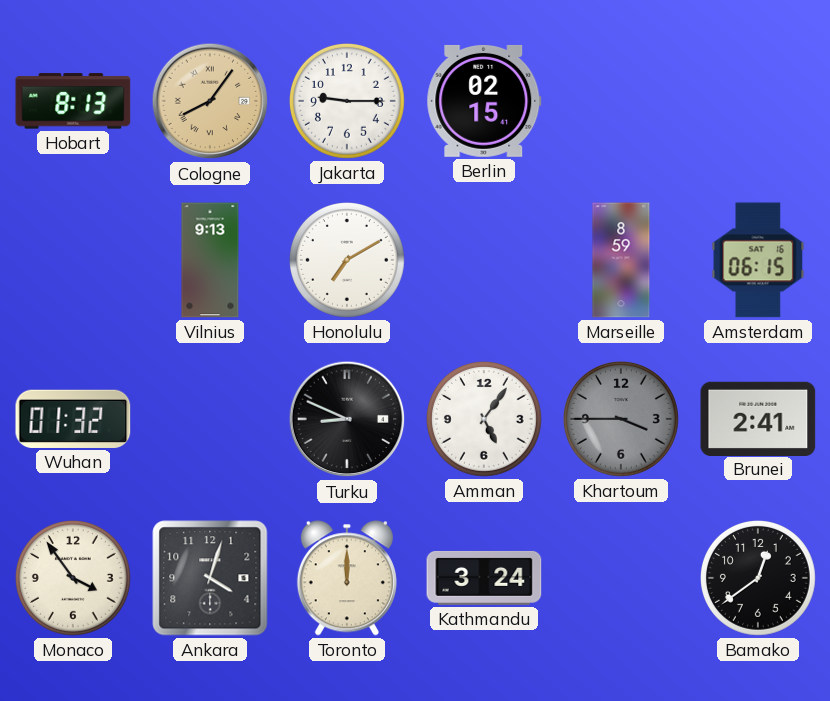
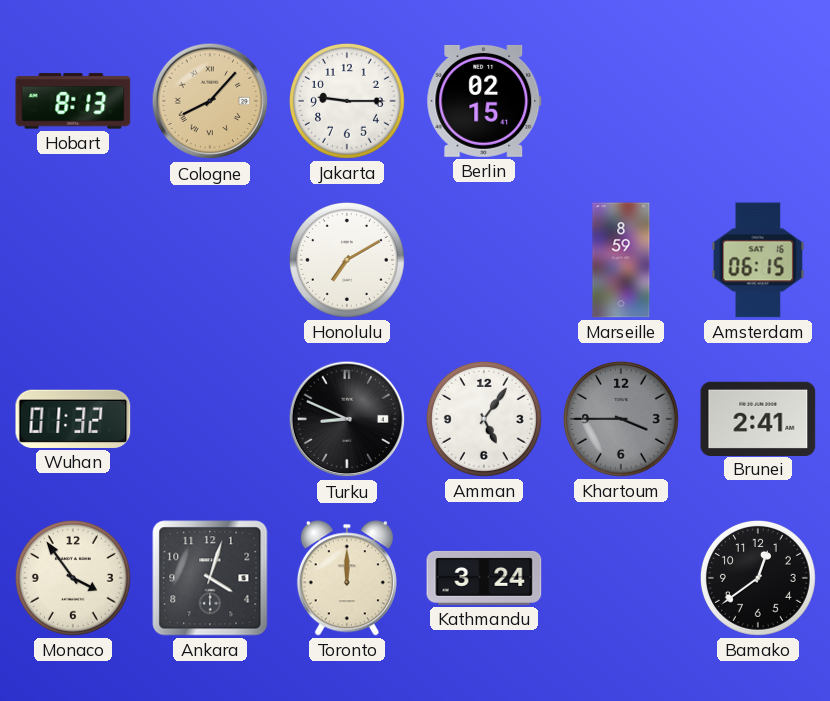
Cologne: 8:06 -> 8:07 (210, 101)
Vilnius: 9:13 -> none (210, 260)
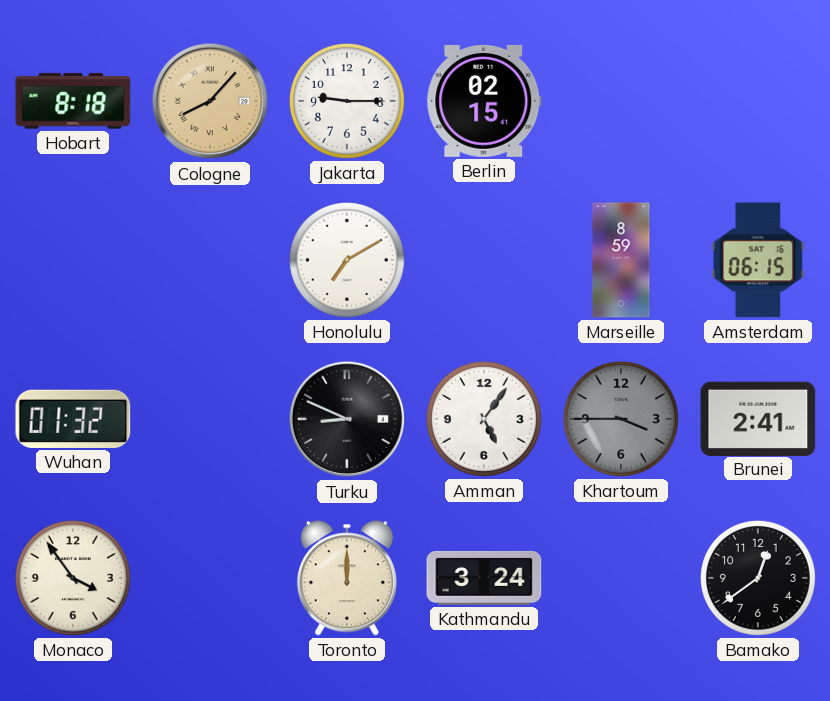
Hobart: 8:13 -> 8:18 (73, 101)
Ankara: 4:03 -> none (210, 578)
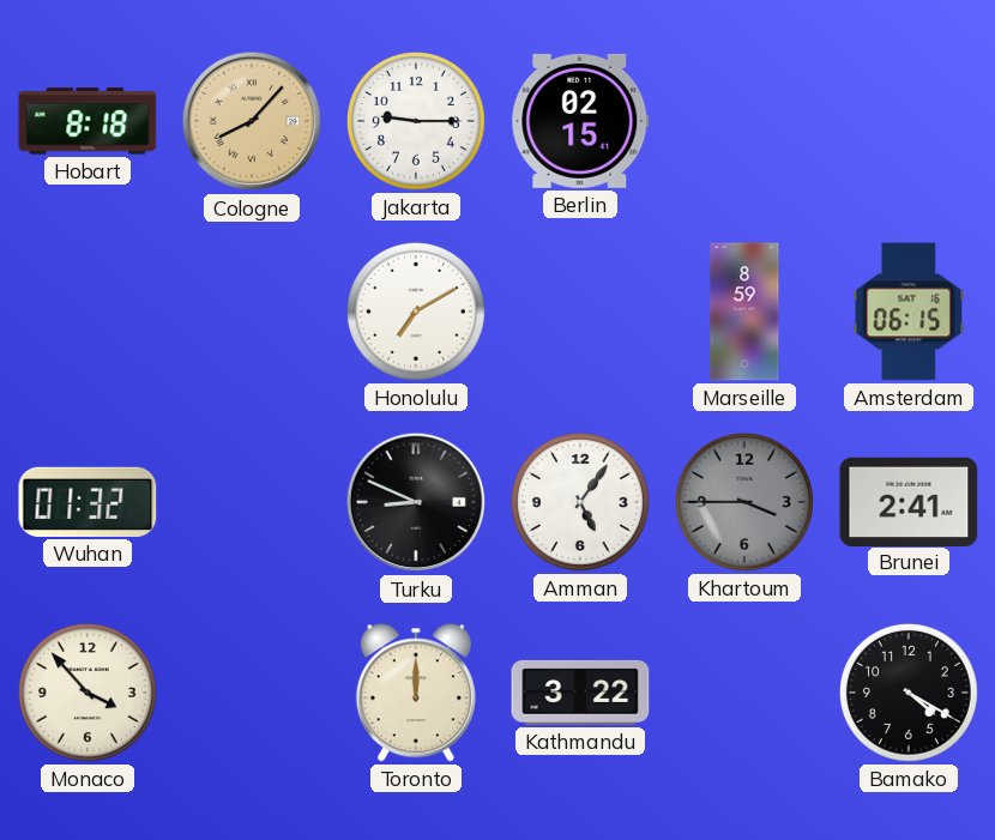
Monaco: 3:54 -> 3:53 (88, 693)
Kathmandu: 3:24 -> 3:22 (580, 693)
Bamako: 12:39 -> 4:20 (909, 693)
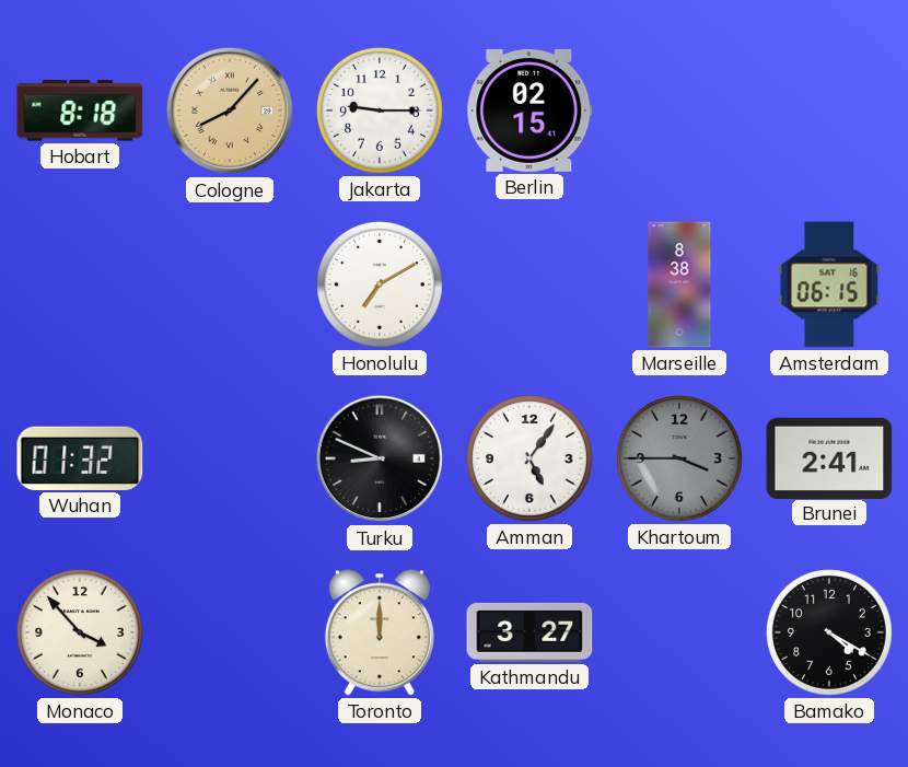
Marseille: 8:59 -> 8:38 (679, 284)
Kathmandu: 3:22 -> 3:27 (529, 632)
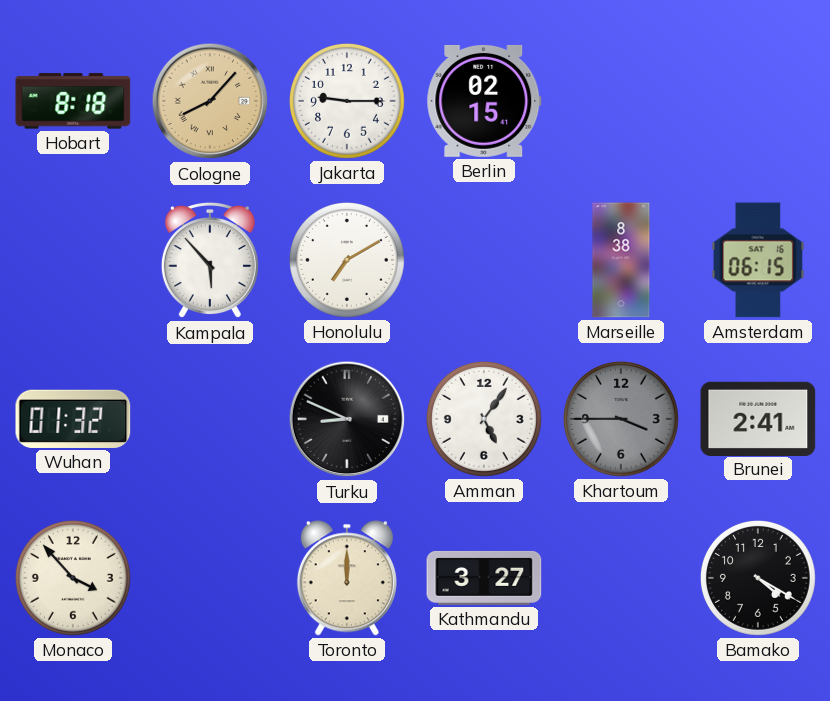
Kampala: none -> 5:53 (210, 261)
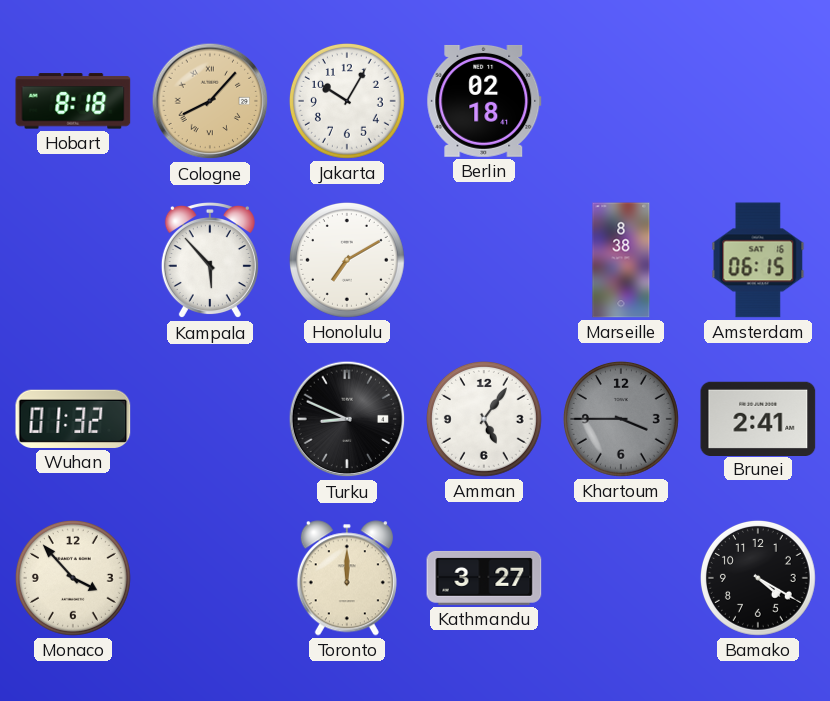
Jakarta: 9:15 -> 10:05 (347, 101)
Berlin: 02:15 -> 02:18 (484, 101)
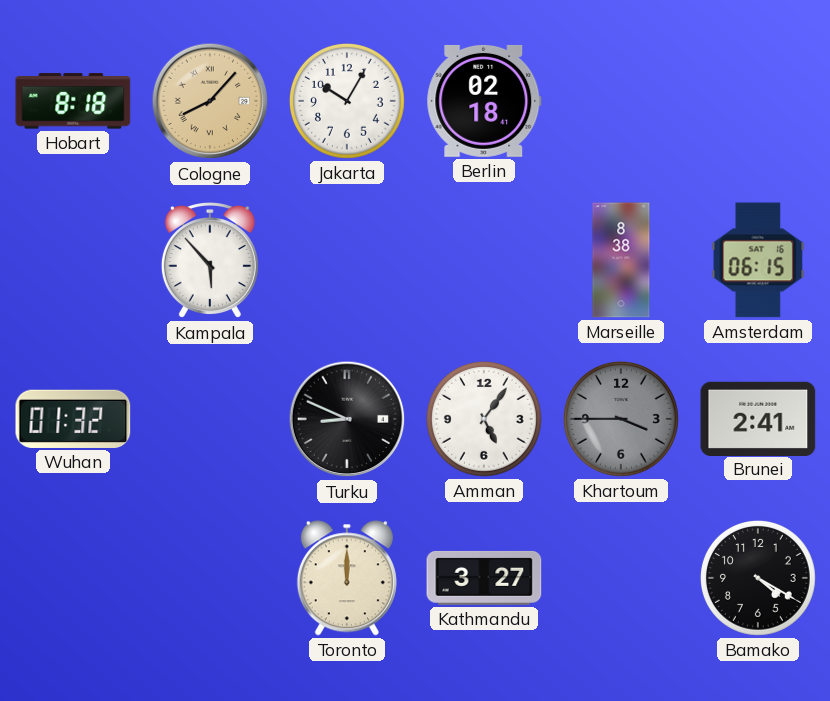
Honolulu: 7:10 -> none (347, 260)
Monaco: 3:53 -> none (73, 578)
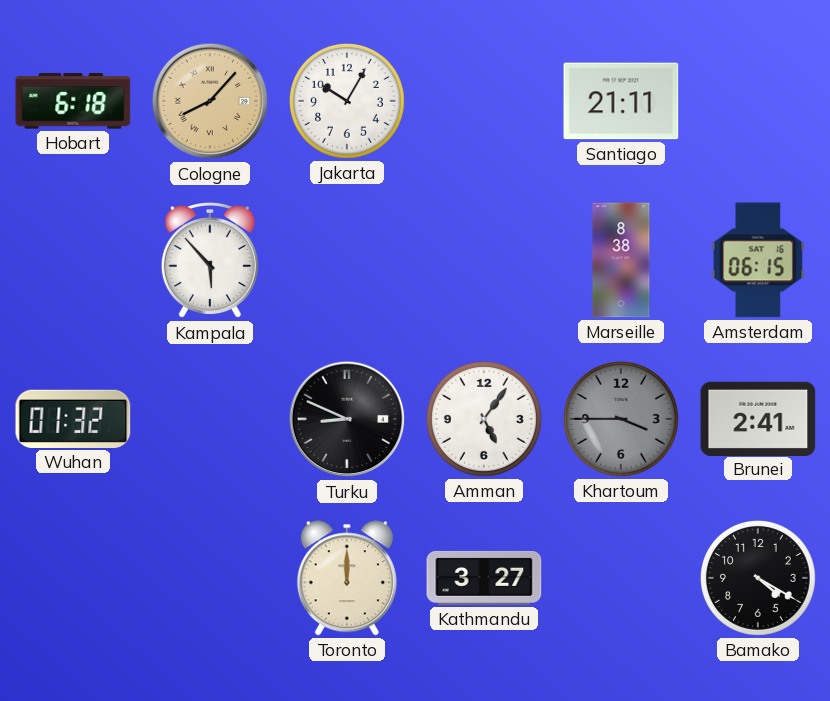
Hobart: 8:18 -> 6:18 (73, 101)
Berlin: 02:18 -> none (484, 101)
Santiago: none -> 21:11 (621, 101)
